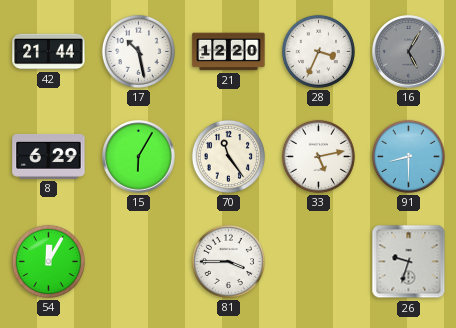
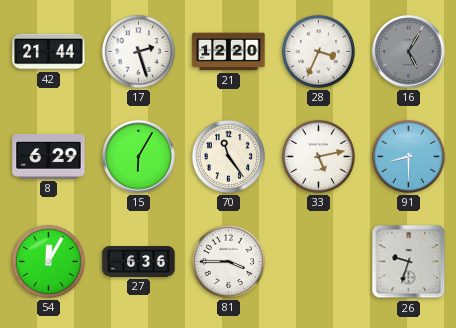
17: 10:28 -> 2:27 (138, 51)
27: none -> 6:36 (139, 262)
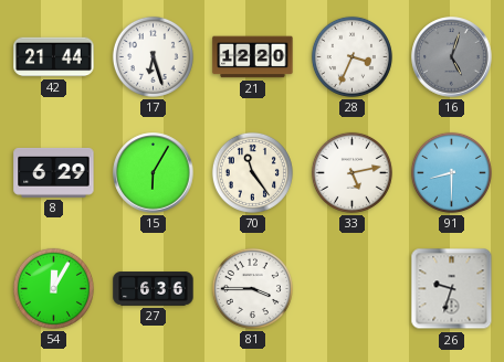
17: 2:27 -> 6:27 (153, 56)
16: 5:05 -> 5:03 (452, 57)
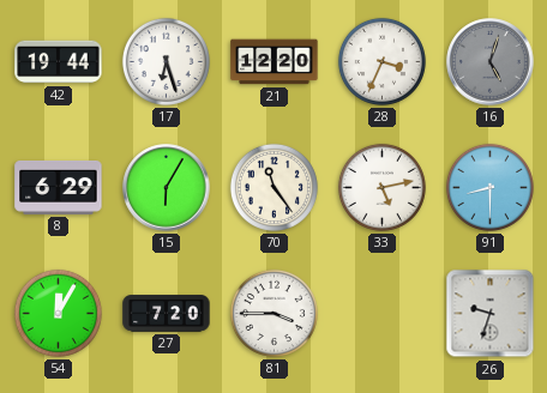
42: 21:44 -> 19:44 (59, 62)
27: 6:36 -> 7:20 (167, 314)
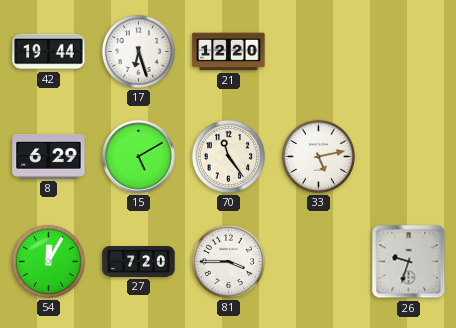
28: 3:34 -> none (381, 61)
16: 5:03 -> none (491, 62)
15: 6:05 -> 5:10 (139, 157)
91: 8:30 -> none (489, 187)
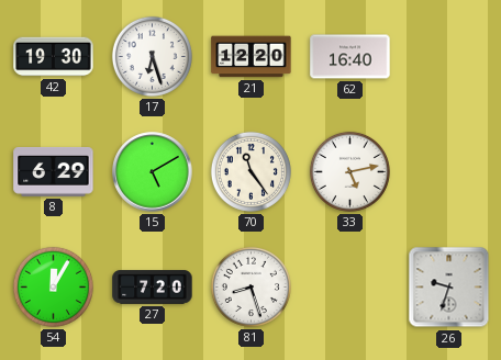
42: 19:44 -> 19:30 (54, 57)
62: none -> 16:40 (350, 57)
81: 3:45 -> 8:27 (250, 286)
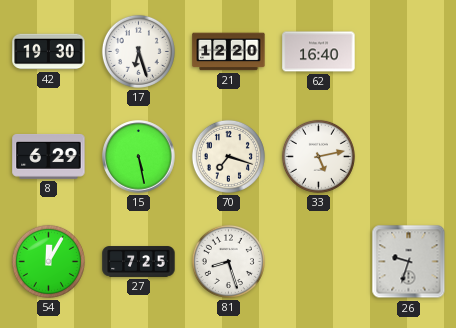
15: 5:10 -> 5:28 (139, 157)
70: 11:24 -> 7:18 (228, 156)
27: 7:20 -> 7:25 (139, 262)
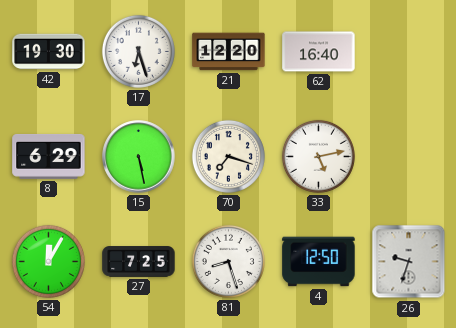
4: none -> 12:50 (319, 262)
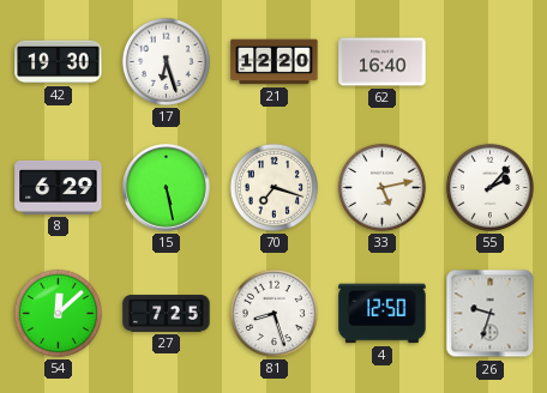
55: none -> 2:07 (489, 187)
54: 12:05 -> 12:08 (58, 313)
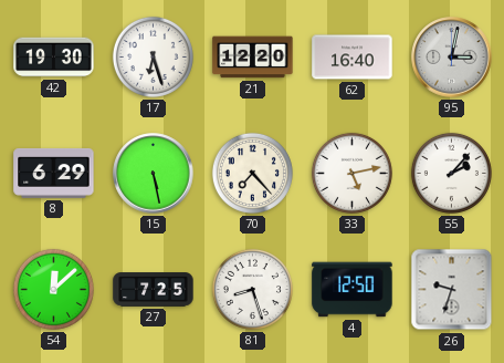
95: none -> 3:02 (452, 58)
70: 7:18 -> 7:23 (252, 173)
